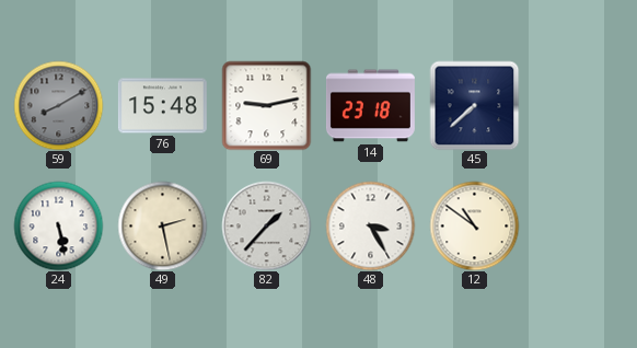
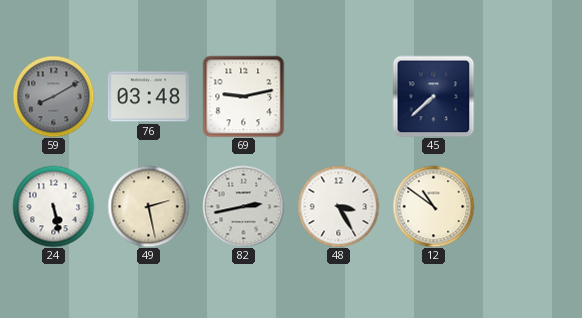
76: 15:48 -> 03:48 (148, 97)
14: 23:18 -> none (370, 106)
82: 1:37 -> 2:43 (243, 206)
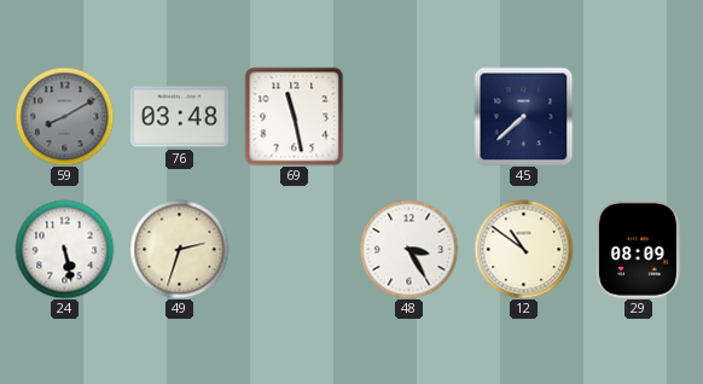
69: 9:13 -> 11:28 (294, 116)
49: 2:28 -> 2:33 (179, 249)
82: 2:43 -> none (243, 206)
29: none -> 08:09 (638, 249)
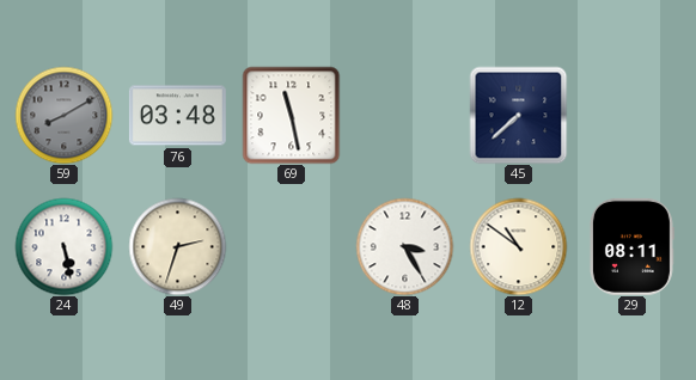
29: 08:09 -> 08:11 (631, 246)
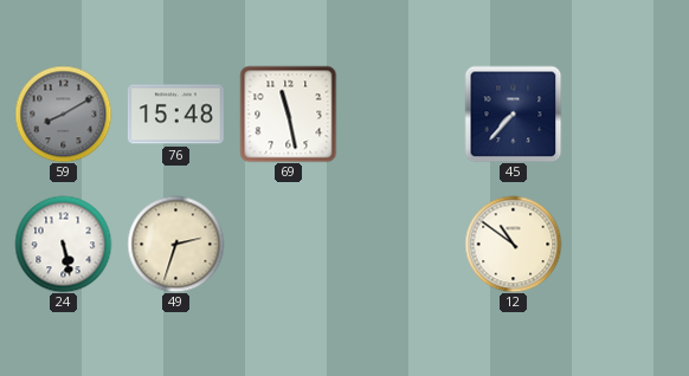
76: 03:48 -> 15:48 (175, 115)
45: 7:38 -> 7:37 (513, 114)
48: 3:25 -> none (404, 246)
29: 08:11 -> none (631, 246)
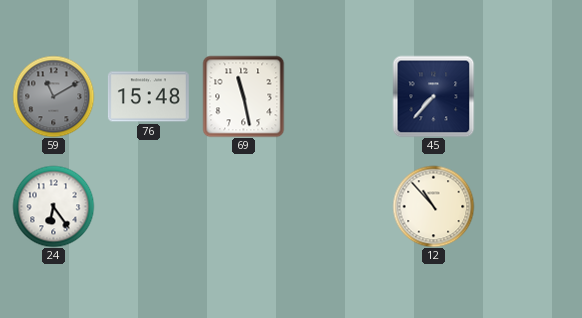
59: 8:10 -> 11:10 (53, 96)
24: 5:28 -> 6:24 (53, 206)
49: 2:33 -> none (175, 244)
12: 10:51 -> 10:53 (433, 206)
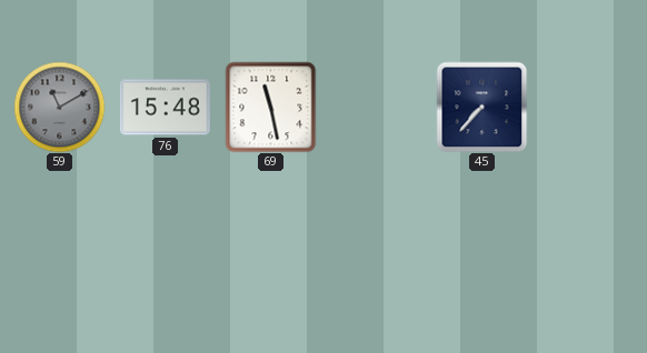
24: 6:24 -> none (53, 206)
12: 10:53 -> none (433, 206)
